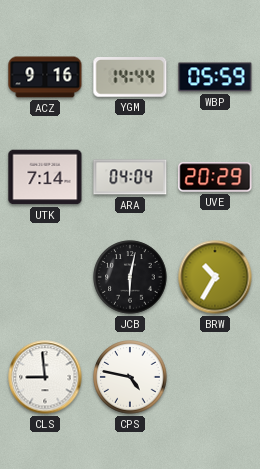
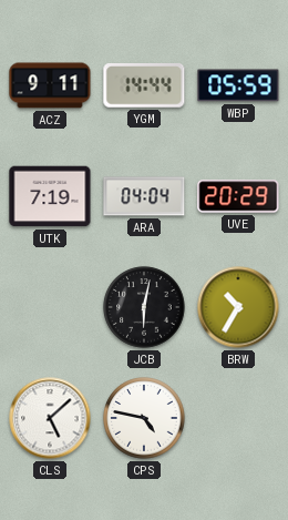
ACZ: 9:16 -> 9:11 (50, 85)
UTK: 7:14 -> 7:19 (50, 196)
CLS: 8:59 -> 5:08 (50, 418)
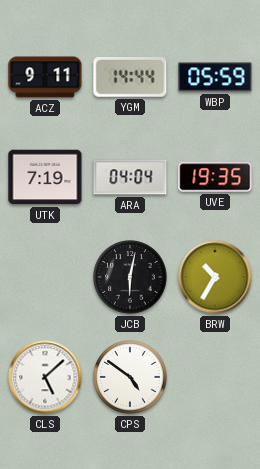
UVE: 20:29 -> 19:35 (215, 177)
CPS: 4:47 -> 4:51 (130, 377)
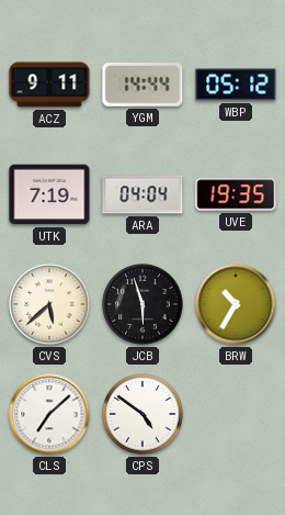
WBP: 05:59 -> 05:12 (236, 85)
CVS: none -> 5:38 (49, 304)
JCB: 6:02 -> 5:57 (142, 304)
CLS: 5:08 -> 7:08 (49, 414)
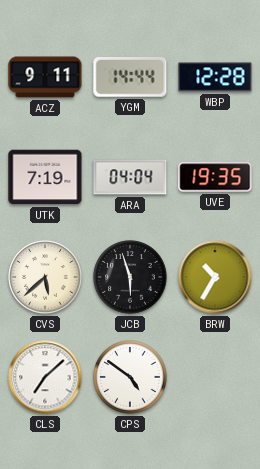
WBP: 05:12 -> 12:28 (215, 77)
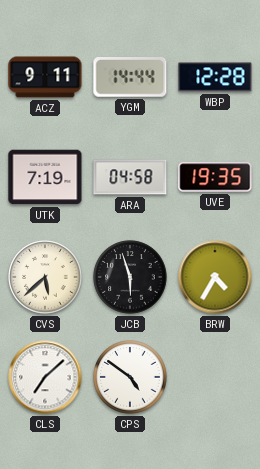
ARA: 04:04 -> 04:58 (130, 177)
BRW: 10:35 -> 4:35 (215, 277)
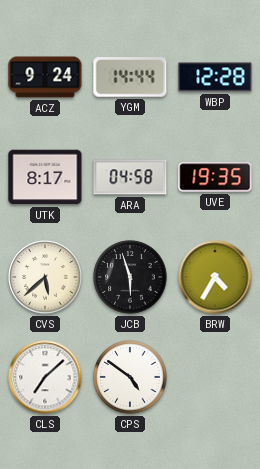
ACZ: 9:11 -> 9:24 (45, 77)
UTK: 7:19 -> 8:17 (45, 177)
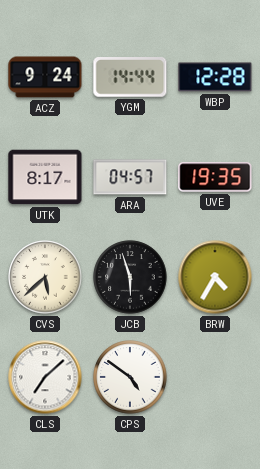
ARA: 04:58 -> 04:57 (130, 177)
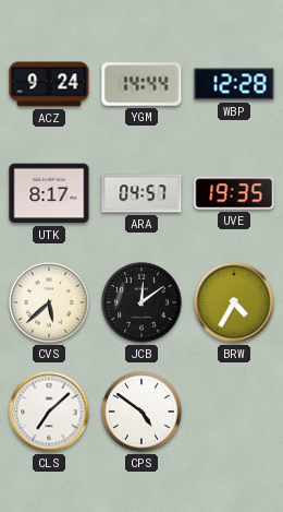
JCB: 5:57 -> 12:09 (141, 302)
